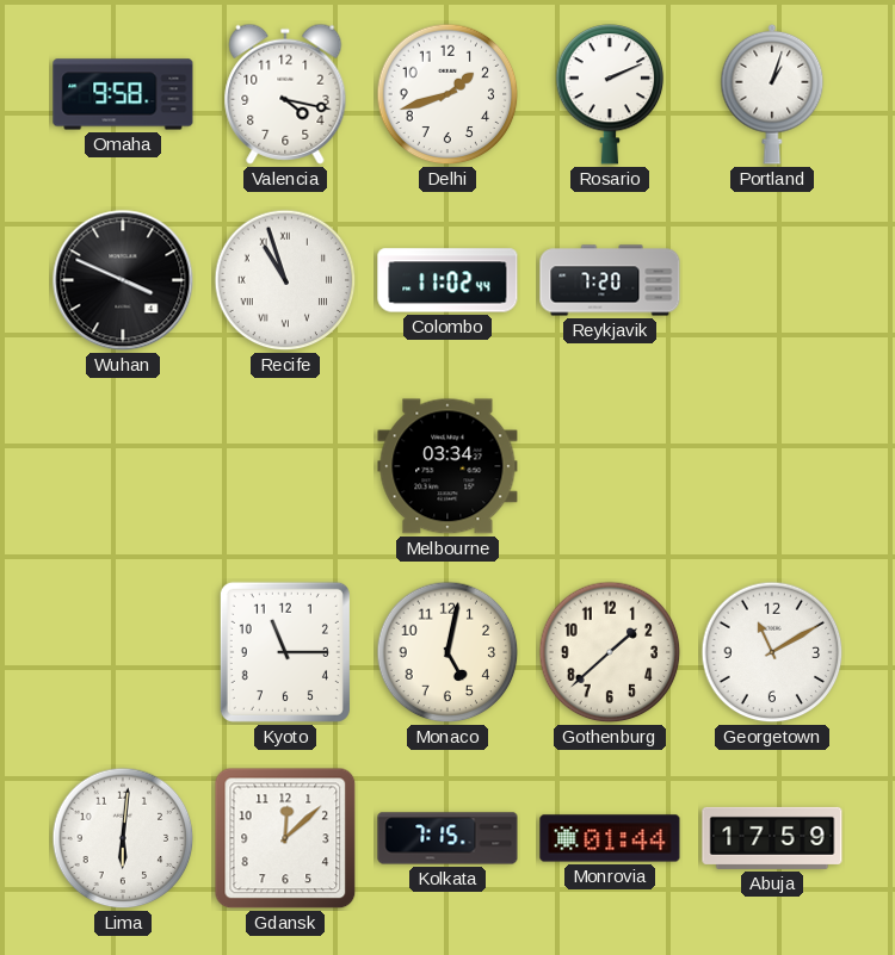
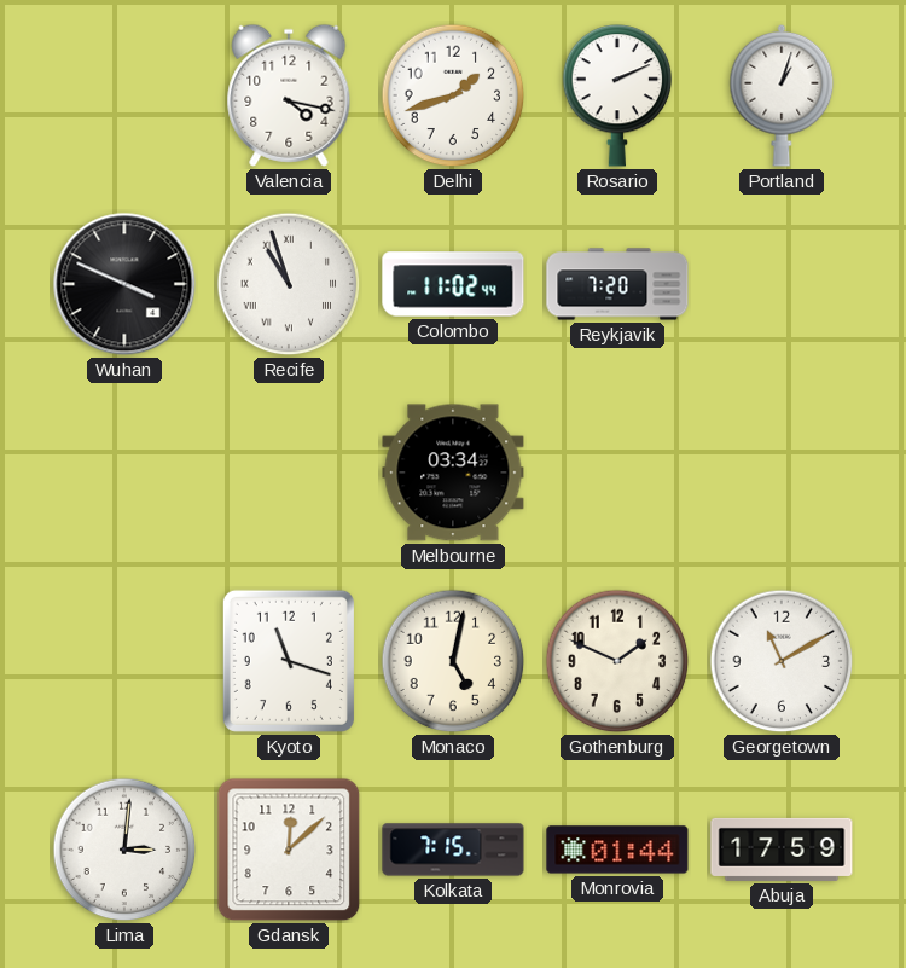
Omaha: 9:58 -> none (123, 94)
Kyoto: 11:15 -> 11:18 (289, 661)
Gothenburg: 1:38 -> 1:49 (617, 661)
Lima: 6:01 -> 3:01 (124, 850)
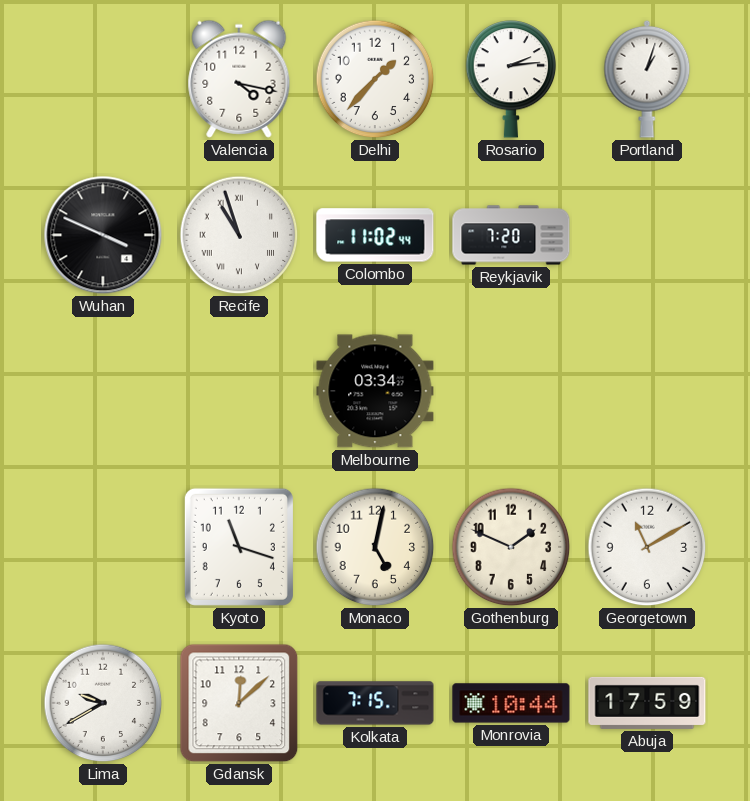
Delhi: 1:42 -> 1:37 (375, 79)
Rosario: 2:11 -> 2:14 (511, 79)
Lima: 3:01 -> 9:40 (103, 703)
Monrovia: 01:44 -> 10:44 (511, 703)
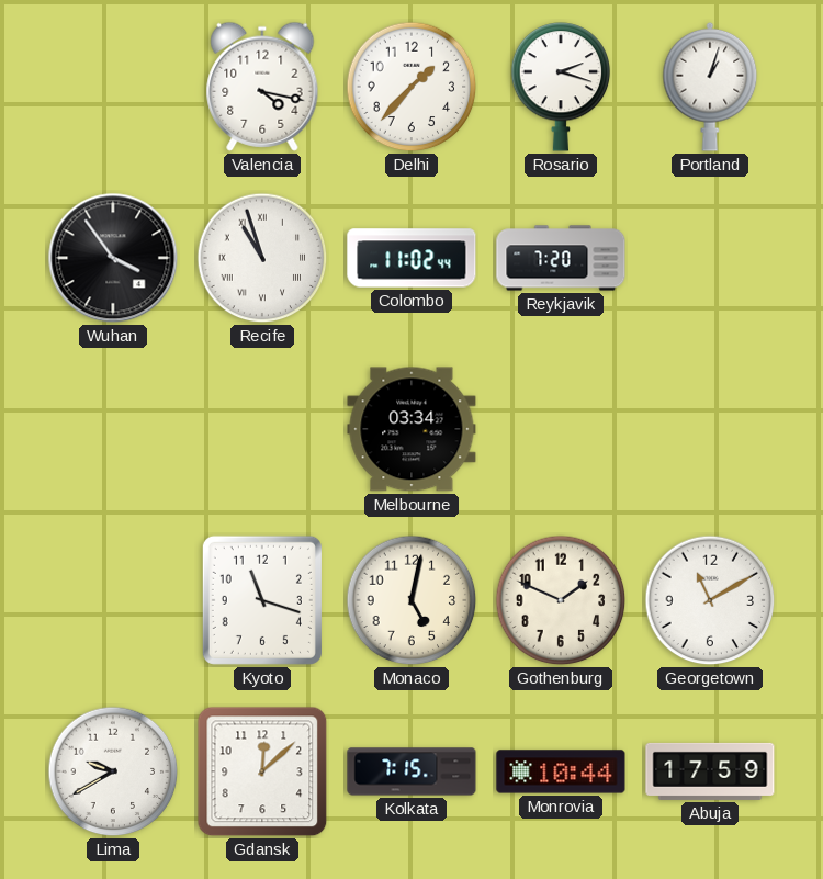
Rosario: 2:14 -> 2:18 (561, 87)
Wuhan: 3:49 -> 3:54 (113, 258)
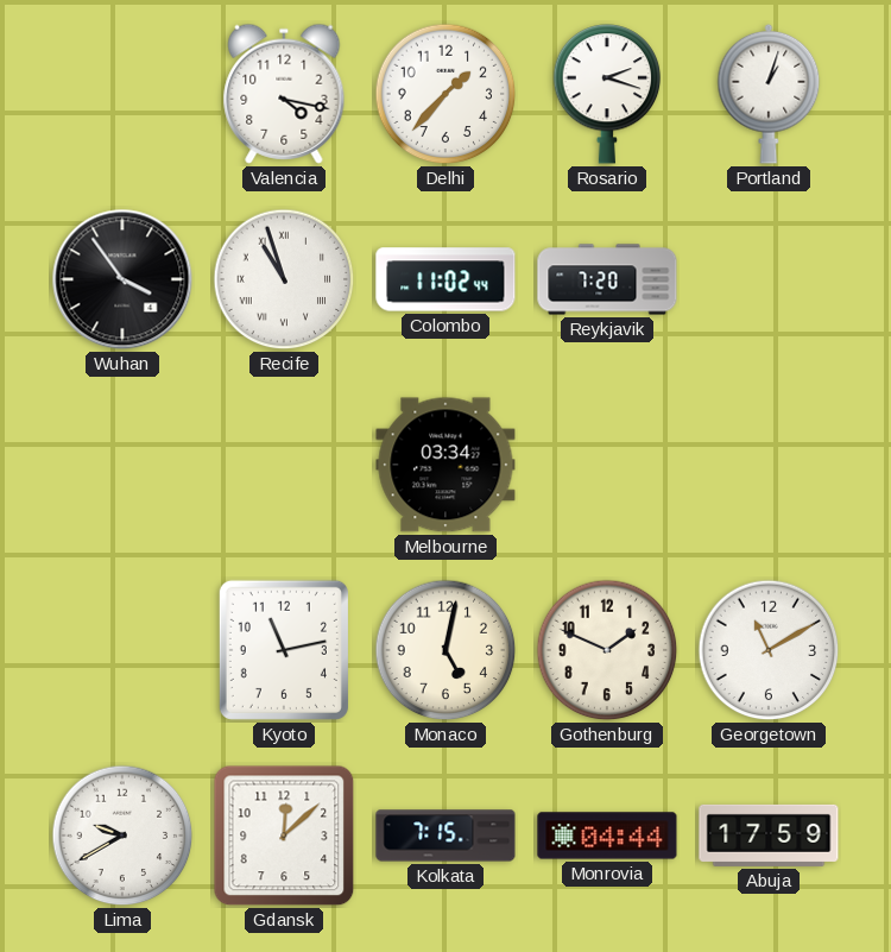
Kyoto: 11:18 -> 11:13 (284, 650)
Monrovia: 10:44 -> 04:44 (607, 836)
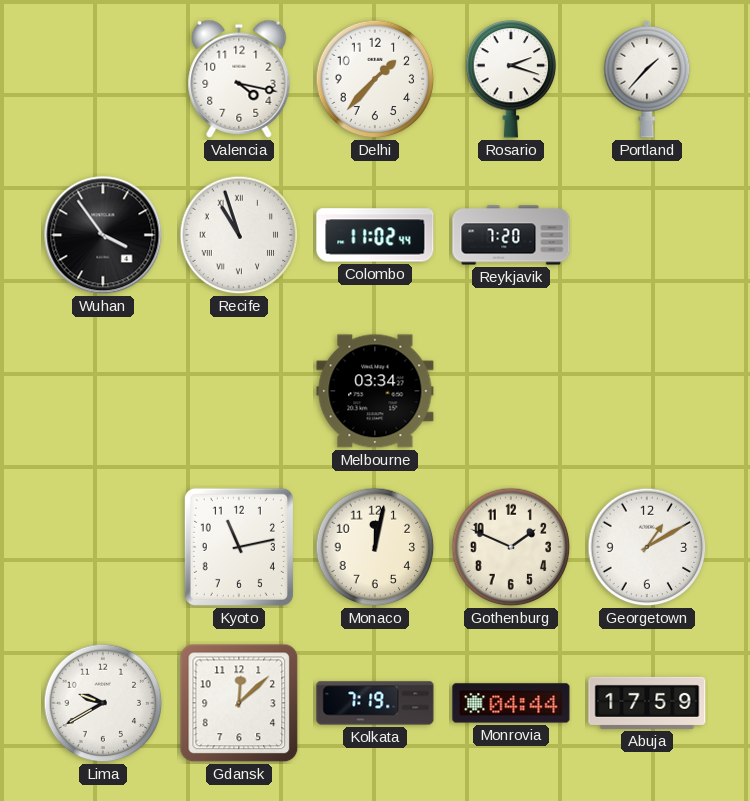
Portland: 1:03 -> 1:37 (647, 79)
Monaco: 5:02 -> 12:02 (375, 547)
Georgetown: 11:10 -> 1:10 (647, 547)
Kolkata: 7:15 -> 7:19 (375, 703)
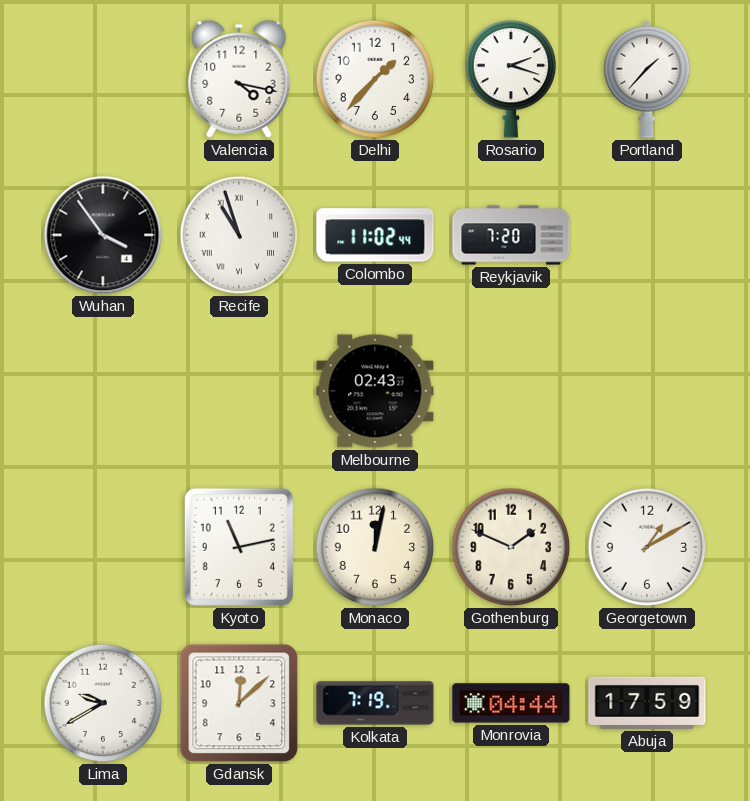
Melbourne: 03:34 -> 02:43 (375, 391)
